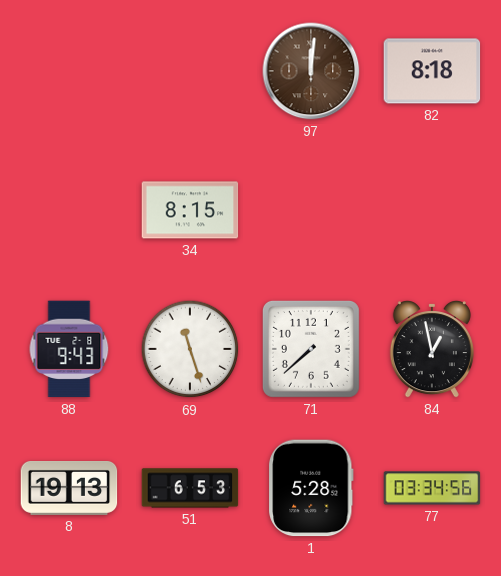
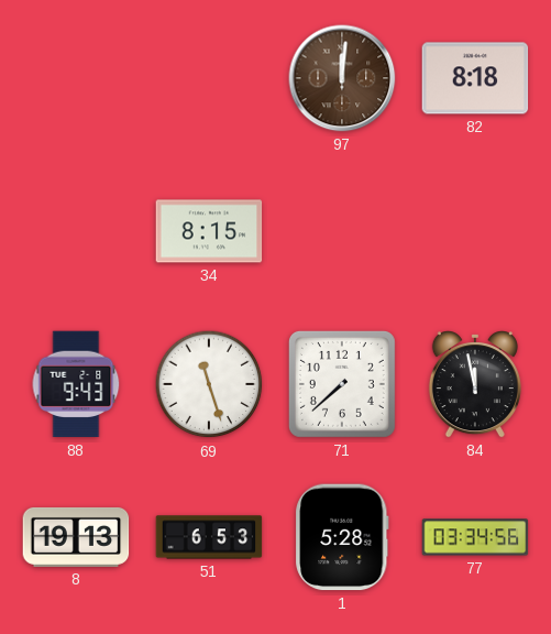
84: 12:58 -> 11:58 (475, 385)
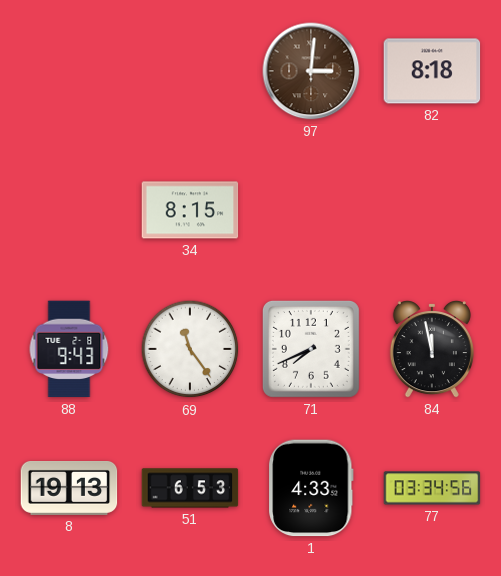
97: 12:01 -> 3:01 (311, 71)
69: 11:27 -> 11:24 (190, 349)
71: 7:38 -> 7:41 (311, 349)
1: 5:28 -> 4:33 (311, 488)
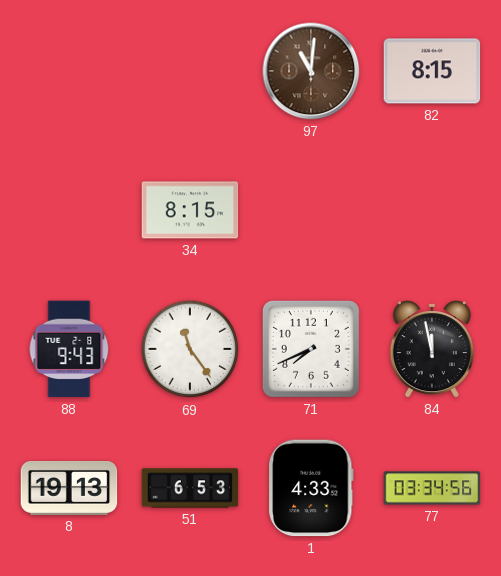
97: 3:01 -> 11:01 (311, 71)
82: 8:18 -> 8:15 (432, 71)
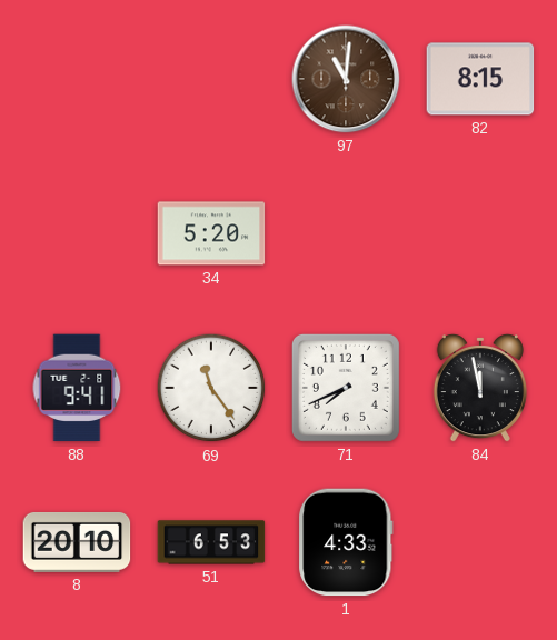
34: 8:15 -> 5:20 (211, 233)
88: 9:43 -> 9:41 (77, 388)
8: 19:13 -> 20:10 (77, 542)
77: 03:34 -> none (432, 488)
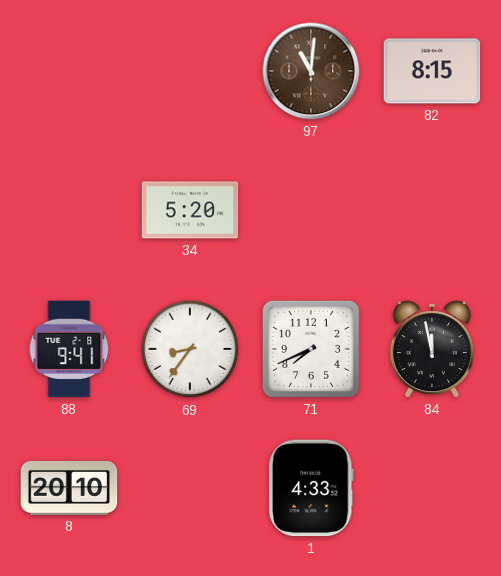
69: 11:24 -> 8:36 (190, 349)
51: 6:53 -> none (211, 542)
